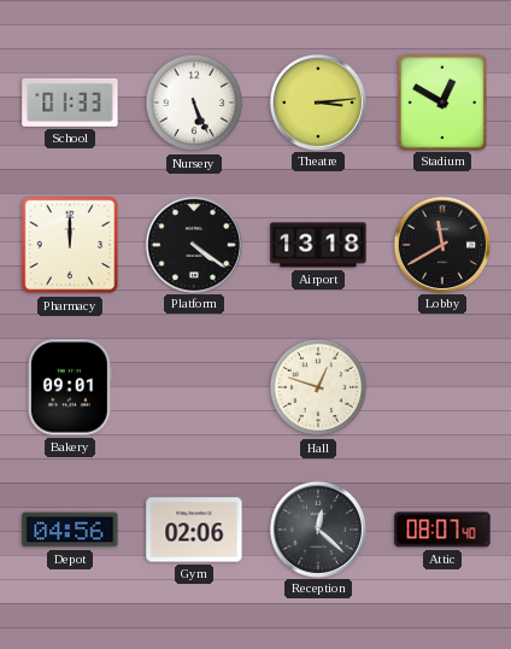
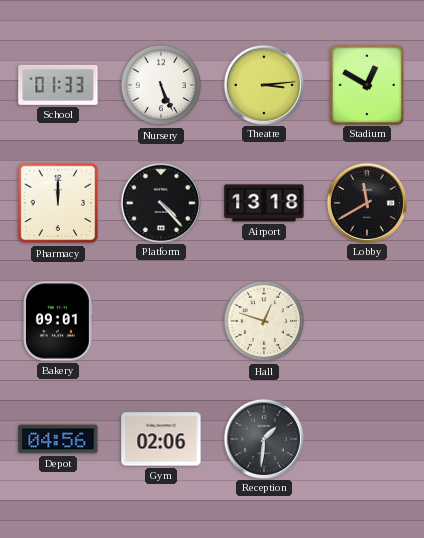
Platform: 4:21 -> 4:23 (160, 202)
Reception: 12:22 -> 1:31 (263, 438)
Attic: 08:07 -> none (442, 530)
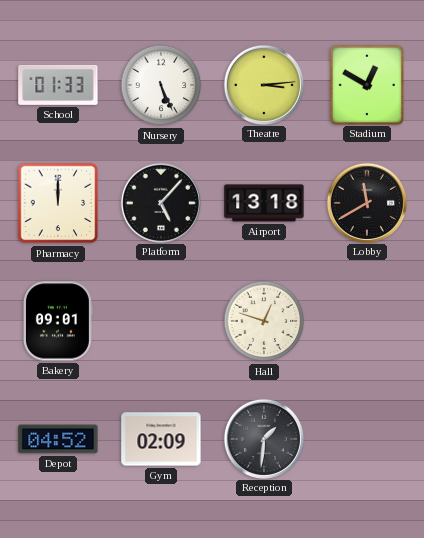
Platform: 4:23 -> 5:07 (160, 202)
Depot: 04:56 -> 04:52 (58, 439)
Gym: 02:06 -> 02:09 (161, 439)
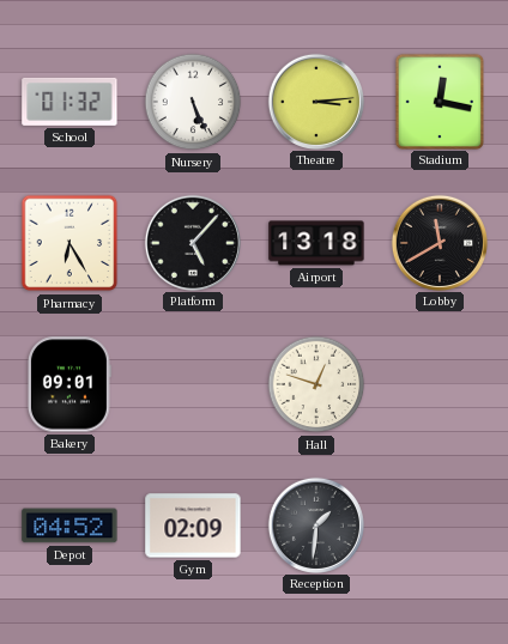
School: 01:33 -> 01:32 (69, 102)
Stadium: 12:50 -> 12:17 (439, 101)
Pharmacy: 12:00 -> 6:25 (69, 243)
